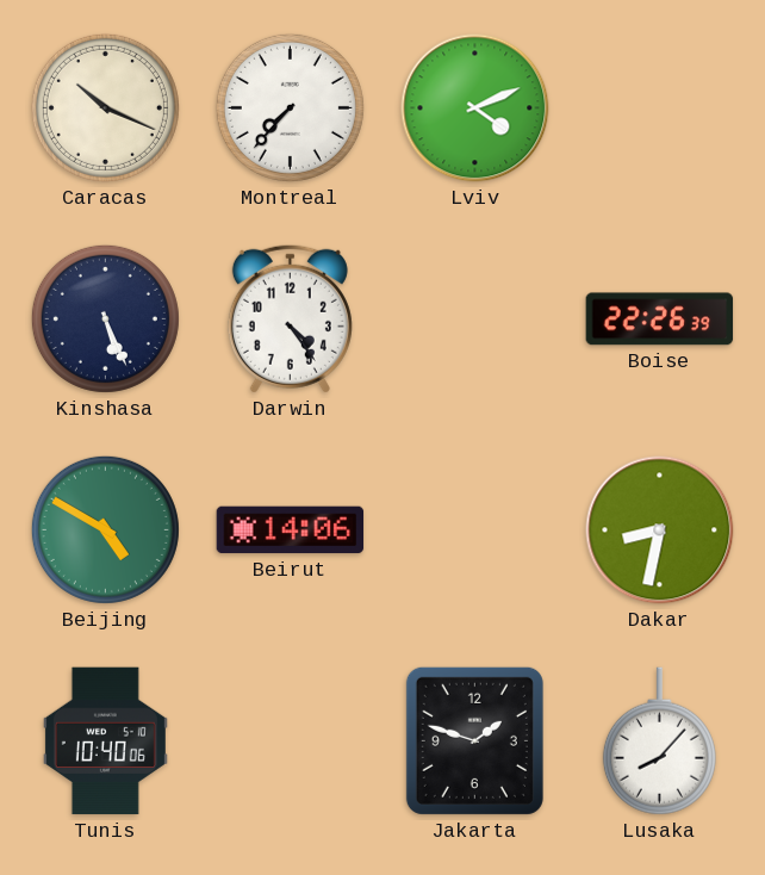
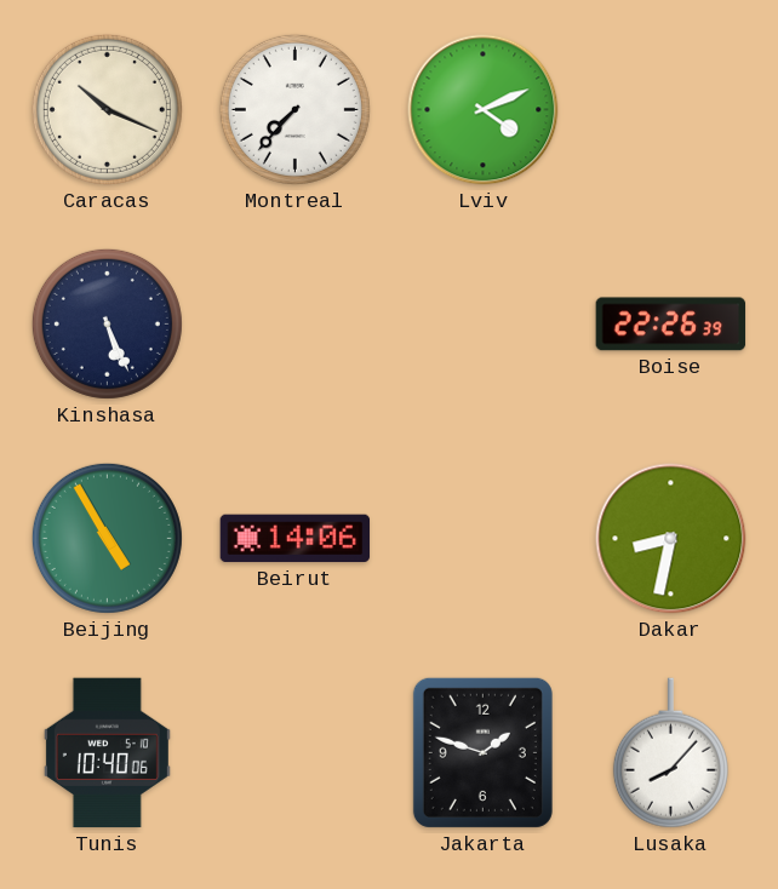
Darwin: 4:24 -> none (290, 318)
Beijing: 4:50 -> 4:55 (107, 538)
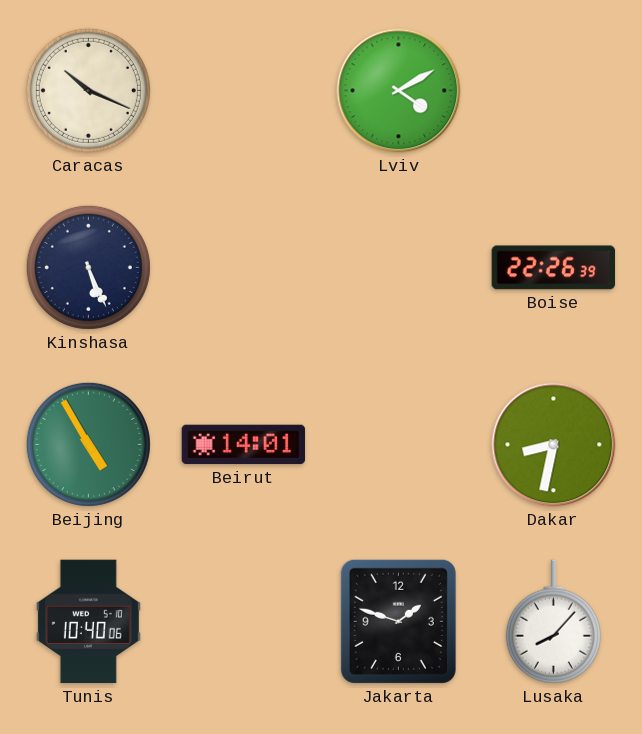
Montreal: 7:37 -> none (294, 109)
Lviv: 4:11 -> 4:10 (399, 91)
Beirut: 14:06 -> 14:01 (244, 445)
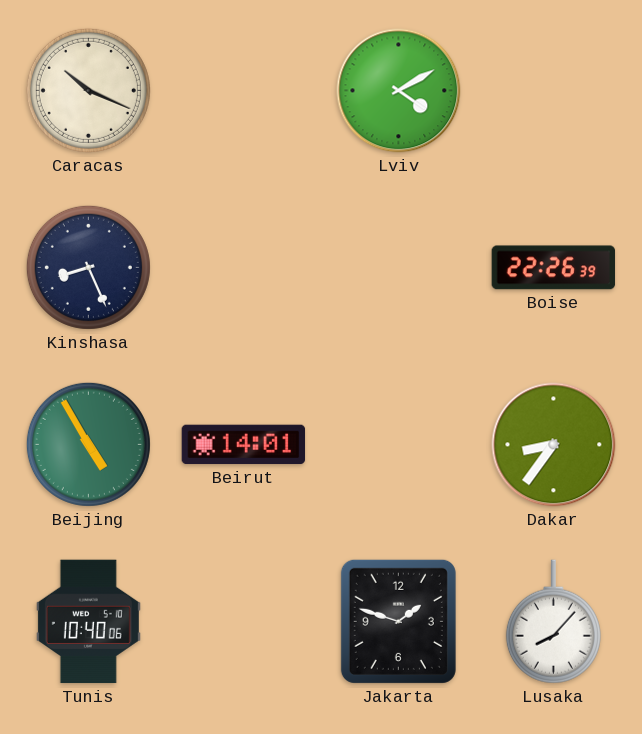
Kinshasa: 5:26 -> 8:26 (88, 267)
Dakar: 8:32 -> 8:36 (554, 445)
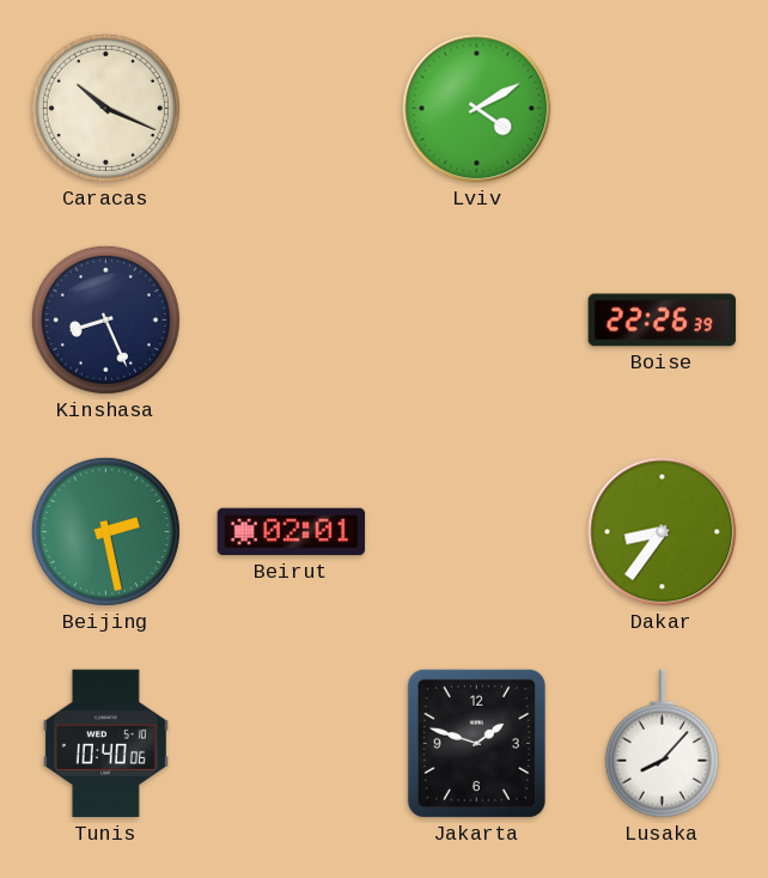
Beijing: 4:55 -> 2:28 (105, 531)
Beirut: 14:01 -> 02:01 (292, 532)
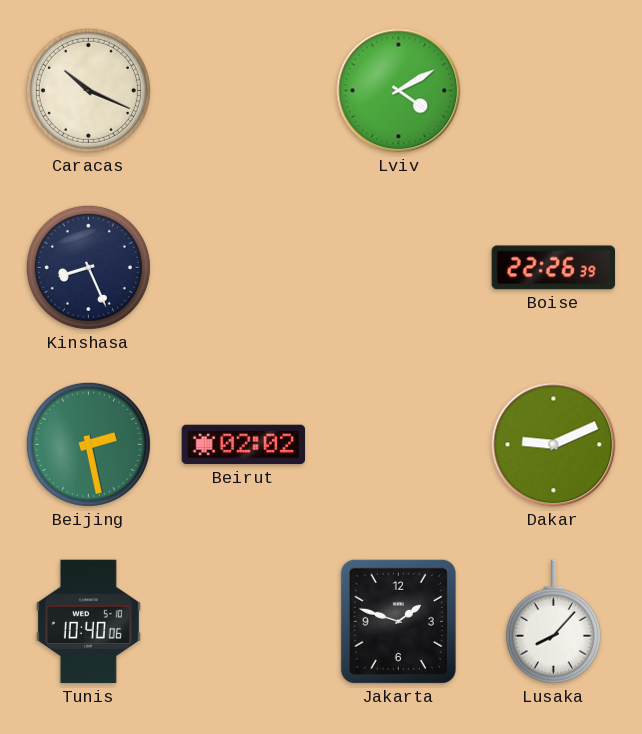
Beirut: 02:01 -> 02:02 (244, 445)
Dakar: 8:36 -> 9:11 (554, 445)
